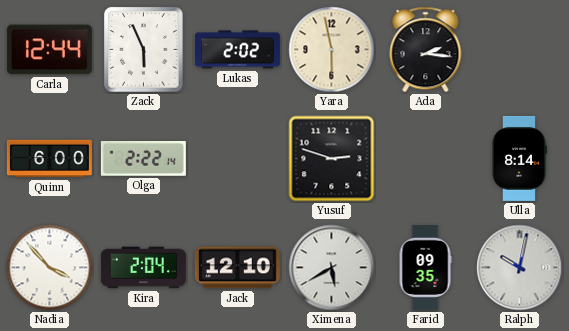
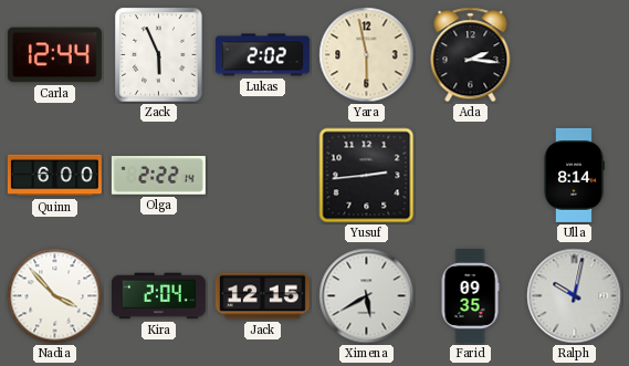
Yusuf: 2:48 -> 2:44 (367, 176)
Jack: 12:10 -> 12:15 (262, 296)
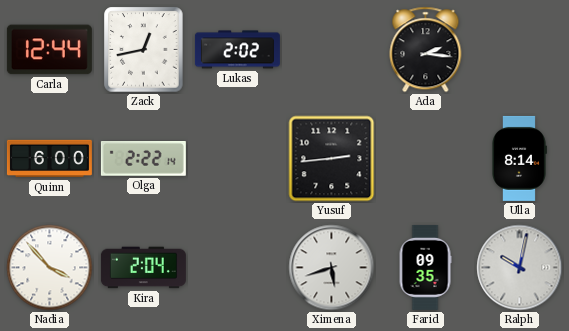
Zack: 5:56 -> 12:43 (144, 50)
Yara: 5:58 -> none (367, 55)
Jack: 12:15 -> none (262, 296)
Ximena: 5:40 -> 5:42 (332, 268)
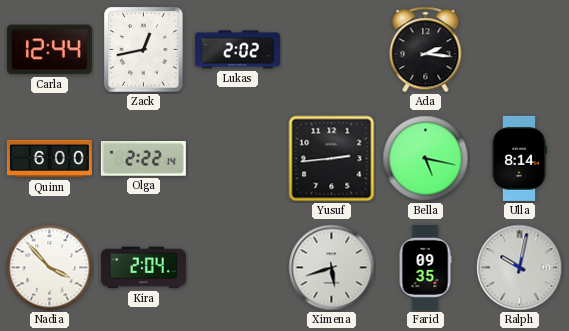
Bella: none -> 5:17 (426, 159)
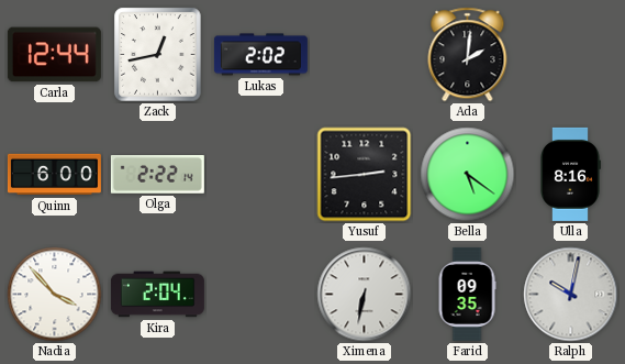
Ada: 2:16 -> 2:01 (468, 55)
Bella: 5:17 -> 5:21 (468, 175)
Ulla: 8:14 -> 8:16 (571, 174)
Ximena: 5:42 -> 6:32 (365, 295)
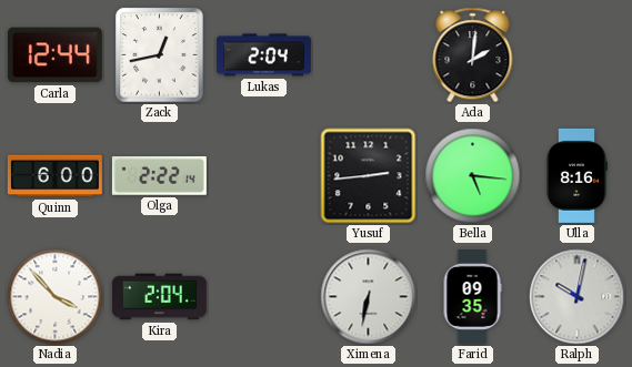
Lukas: 2:02 -> 2:04 (263, 55)
Bella: 5:21 -> 5:16 (473, 176)
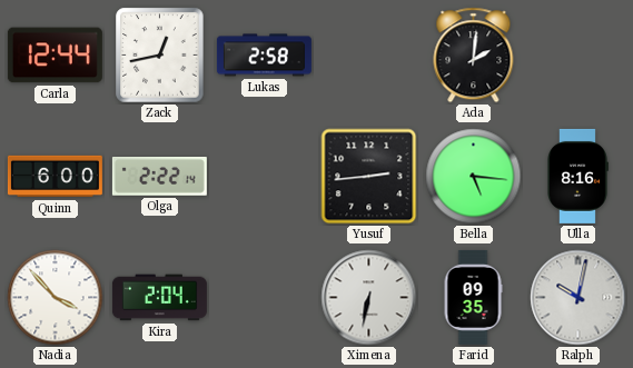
Lukas: 2:04 -> 2:58 (264, 56)
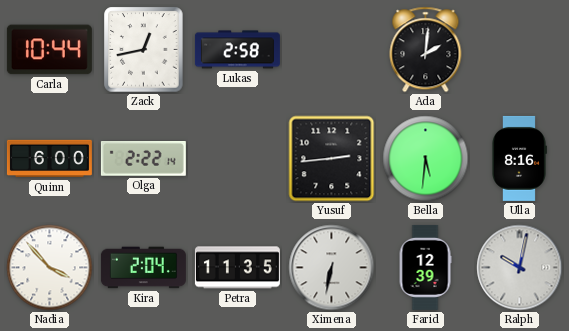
Carla: 12:44 -> 10:44 (49, 50)
Bella: 5:16 -> 5:31 (426, 159)
Petra: none -> 11:35 (237, 268)
Farid: 09:35 -> 12:39 (425, 267)
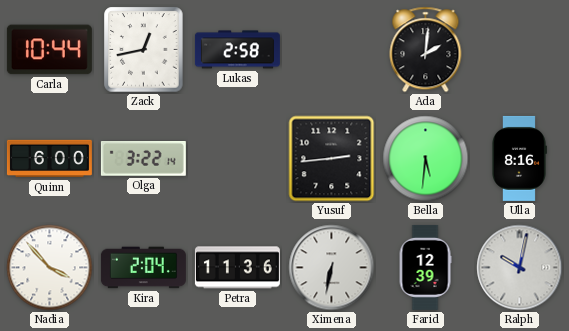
Olga: 2:22 -> 3:22 (143, 159)
Petra: 11:35 -> 11:36 (237, 268)
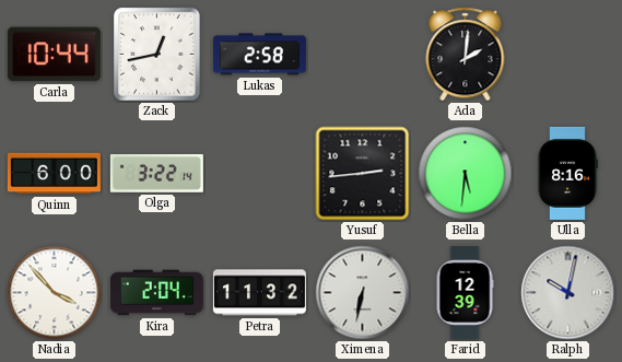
Petra: 11:36 -> 11:32 (259, 293)
